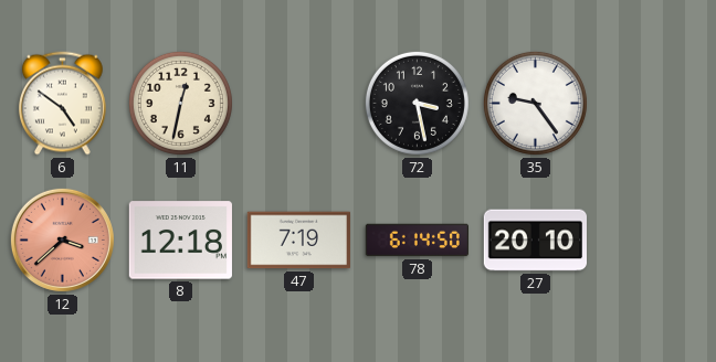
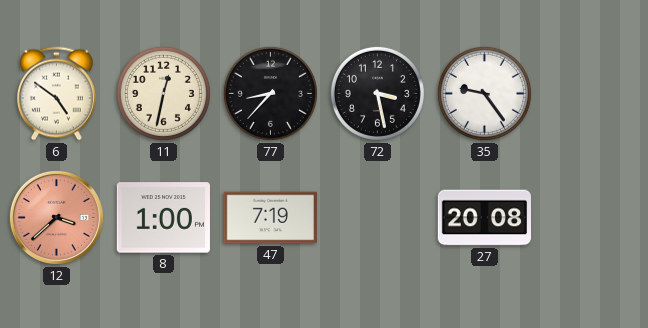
77: none -> 8:37 (270, 93)
8: 12:18 -> 1:00 (163, 218)
78: 6:14 -> none (417, 241)
27: 20:10 -> 20:08 (484, 218)
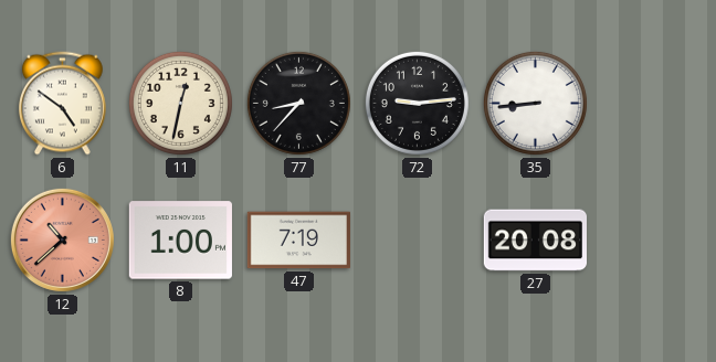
72: 3:28 -> 9:14 (417, 103)
35: 9:24 -> 8:44 (535, 103)
12: 3:38 -> 10:38 (62, 239)
